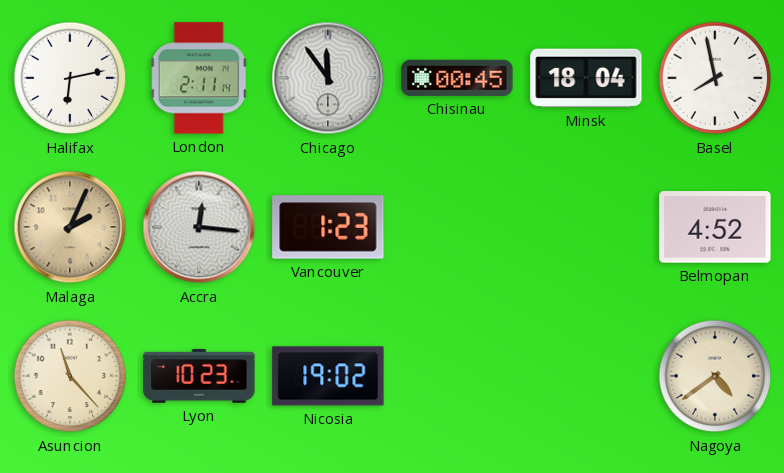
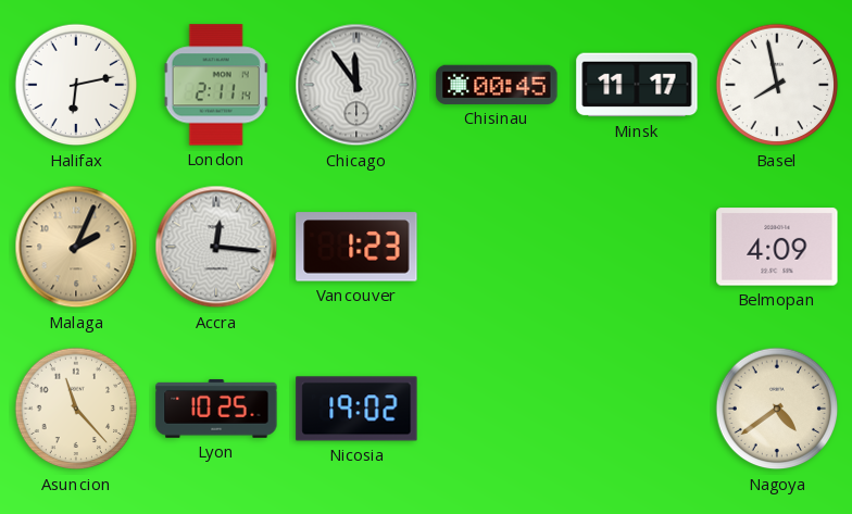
Minsk: 18:04 -> 11:17 (637, 85)
Belmopan: 4:52 -> 4:09 (777, 247)
Lyon: 10:23 -> 10:25 (216, 409)
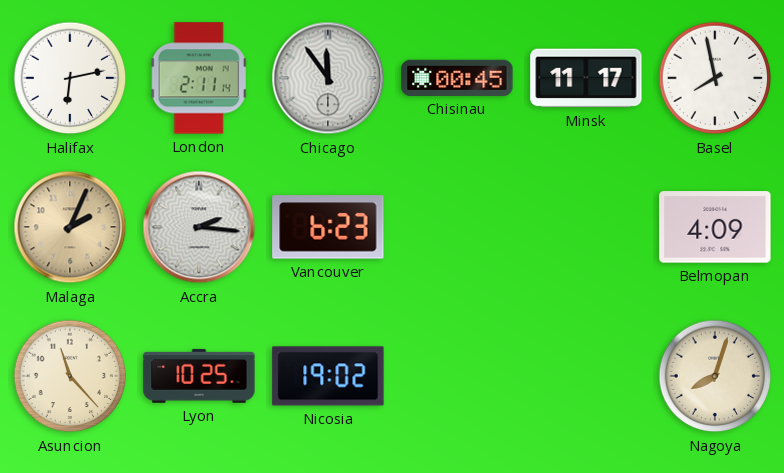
Accra: 12:16 -> 2:16 (199, 227)
Vancouver: 1:23 -> 6:23 (328, 227)
Nagoya: 4:39 -> 8:03 (715, 376)
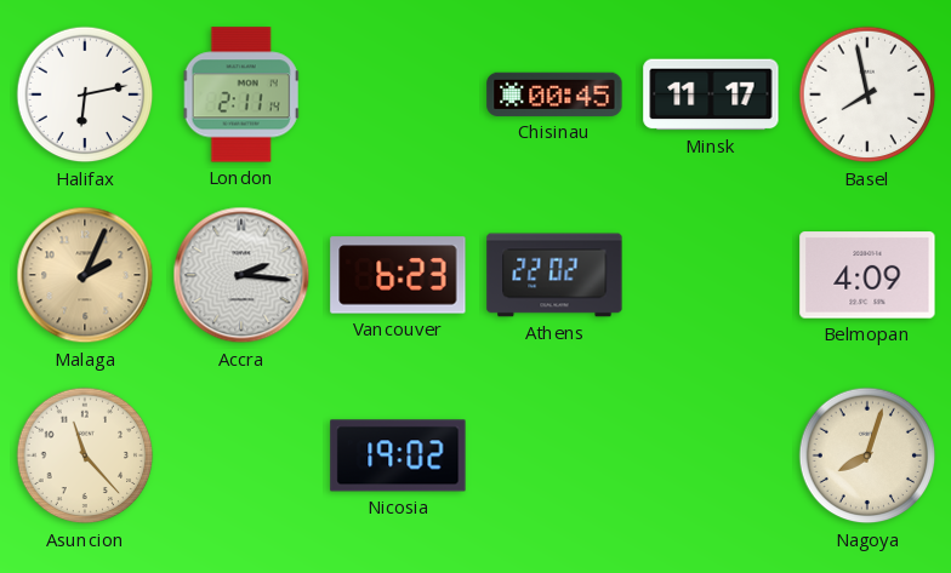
Chicago: 11:54 -> none (328, 78)
Athens: none -> 22:02 (554, 275)
Lyon: 10:25 -> none (199, 376)
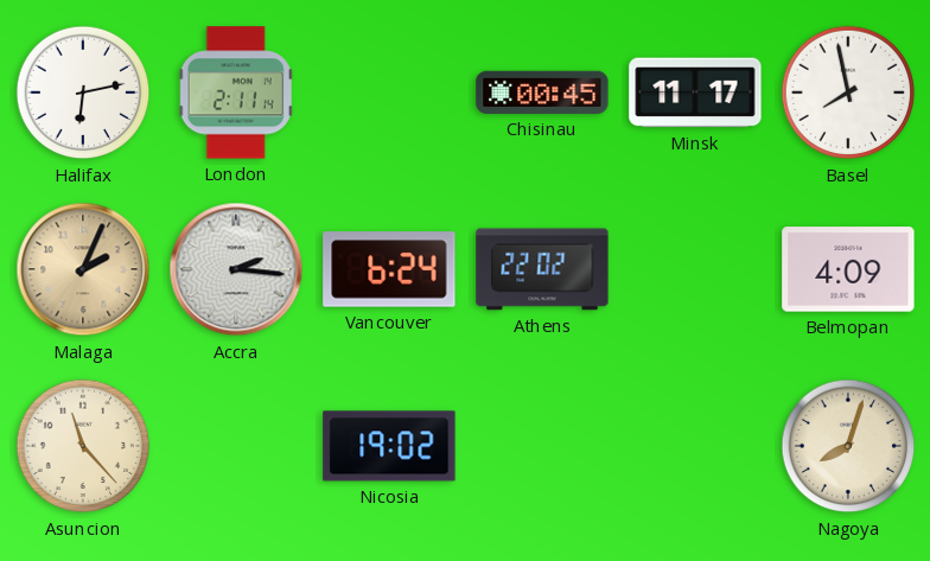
Vancouver: 6:23 -> 6:24 (389, 269)
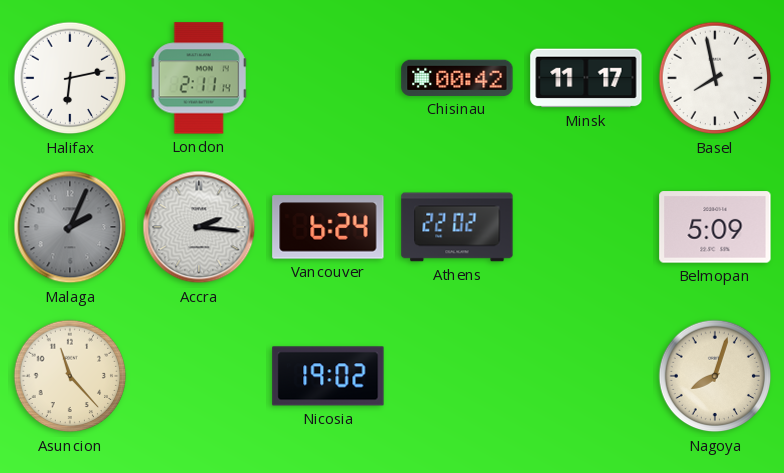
Chisinau: 00:45 -> 00:42 (457, 78)
Malaga dial: champagne -> grey (70, 227)
Belmopan: 4:09 -> 5:09 (715, 227)
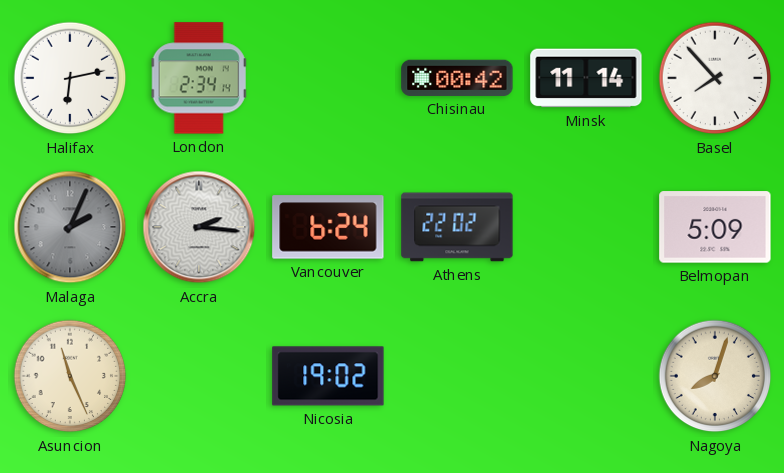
London: 2:11 -> 2:34 (199, 78)
Minsk: 11:17 -> 11:14 (586, 78)
Basel: 7:58 -> 7:53 (715, 78)
Asuncion: 11:23 -> 11:26 (70, 376)
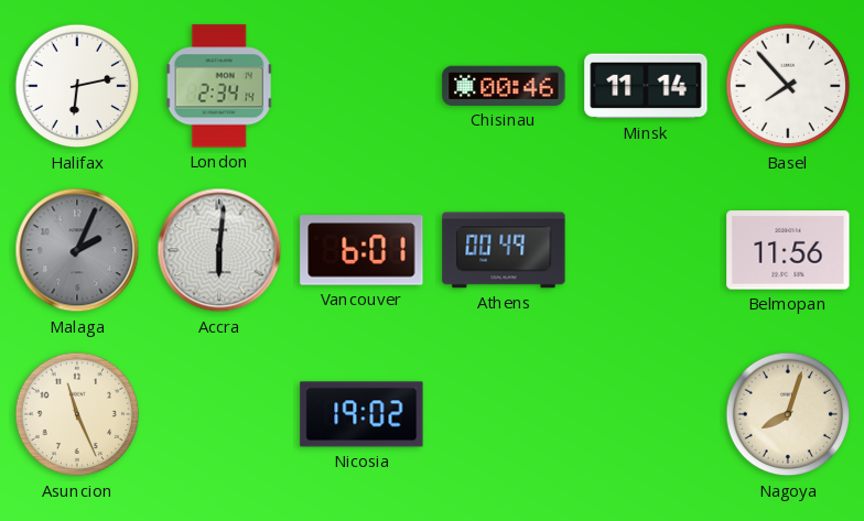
Chisinau: 00:42 -> 00:46 (504, 86)
Accra: 2:16 -> 6:01 (219, 250)
Vancouver: 6:24 -> 6:01 (361, 250)
Athens: 22:02 -> 00:49 (504, 250)
Belmopan: 5:09 -> 11:56 (788, 250)
